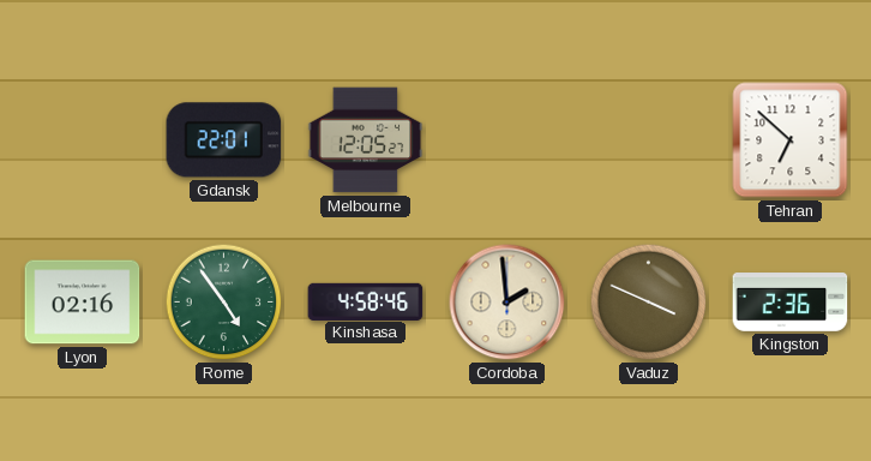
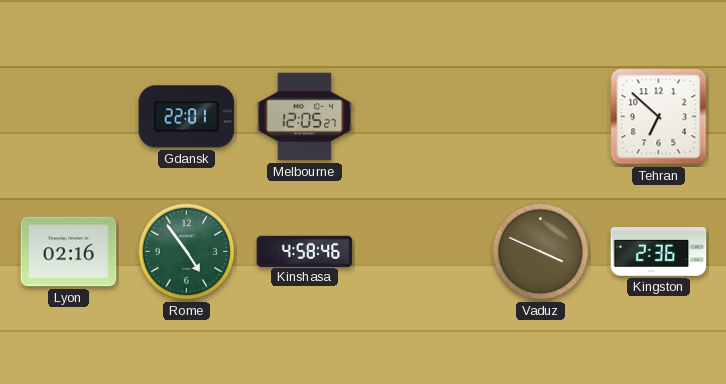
Cordoba: 1:59 -> none (507, 303)
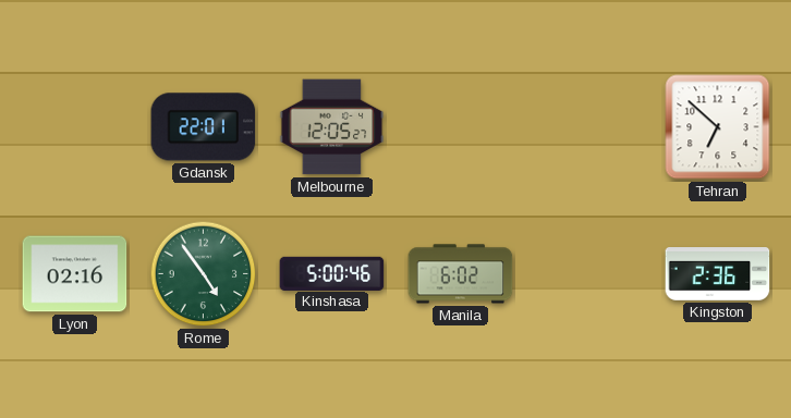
Kinshasa: 4:58 -> 5:00 (332, 273)
Manila: none -> 6:02 (461, 274)
Vaduz: 3:49 -> none (541, 252)
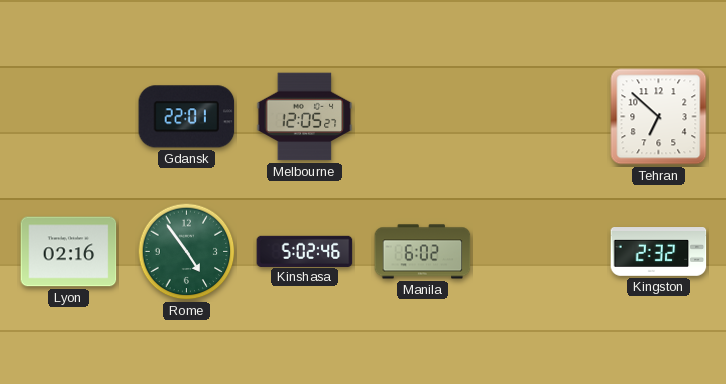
Kinshasa: 5:00 -> 5:02 (305, 251)
Kingston: 2:36 -> 2:32 (659, 252)
